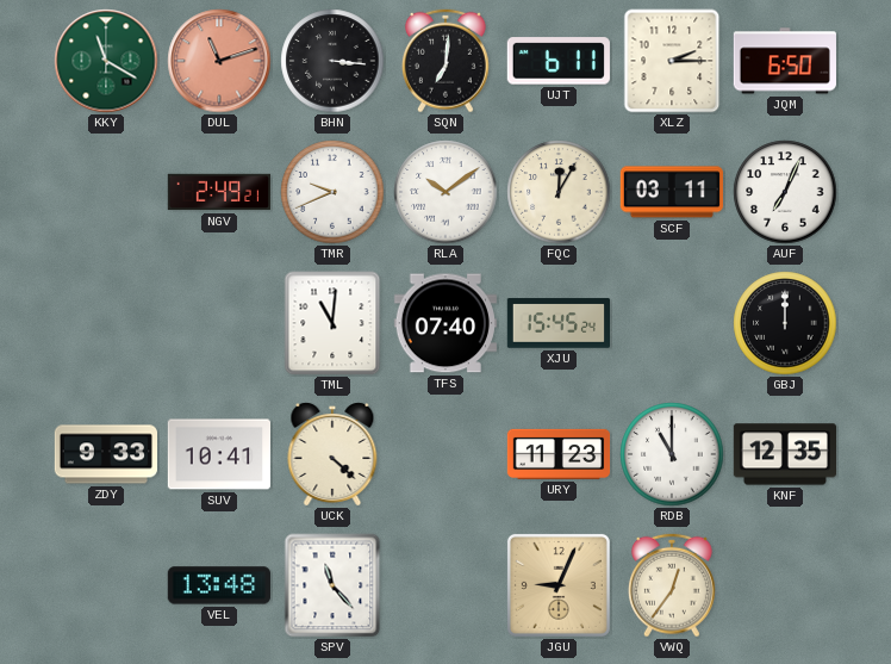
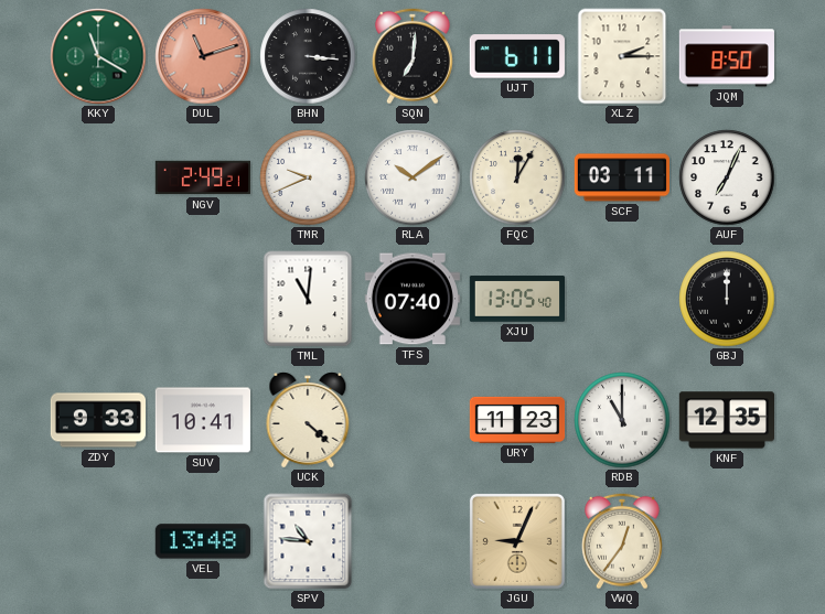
JQM: 6:50 -> 8:50 (726, 56)
XJU: 15:45 -> 13:05 (516, 299)
SPV: 11:23 -> 10:46 (308, 541)
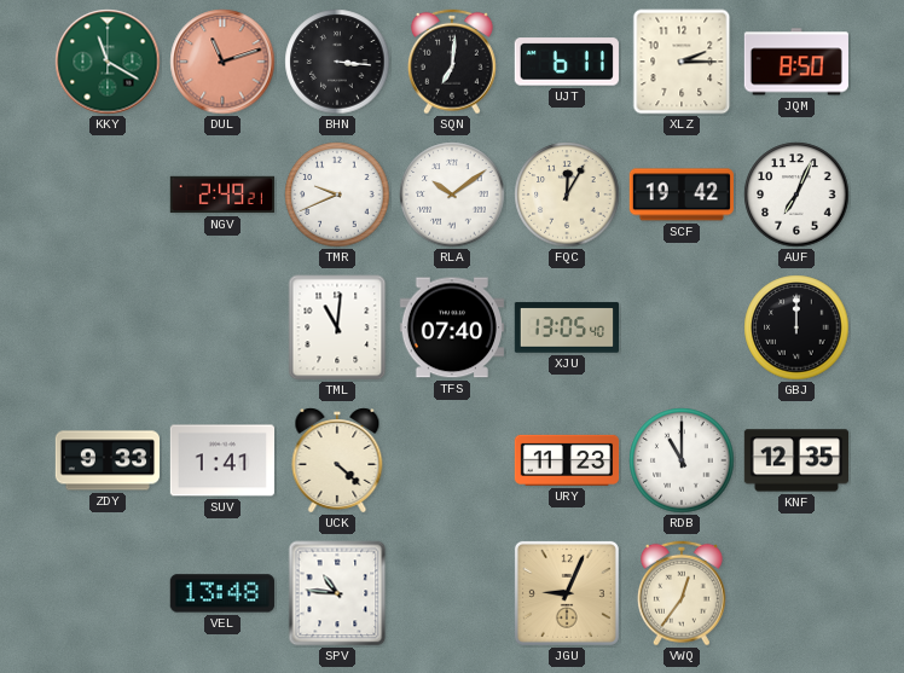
SCF: 03:11 -> 19:42 (682, 195)
SUV: 10:41 -> 1:41 (221, 460)
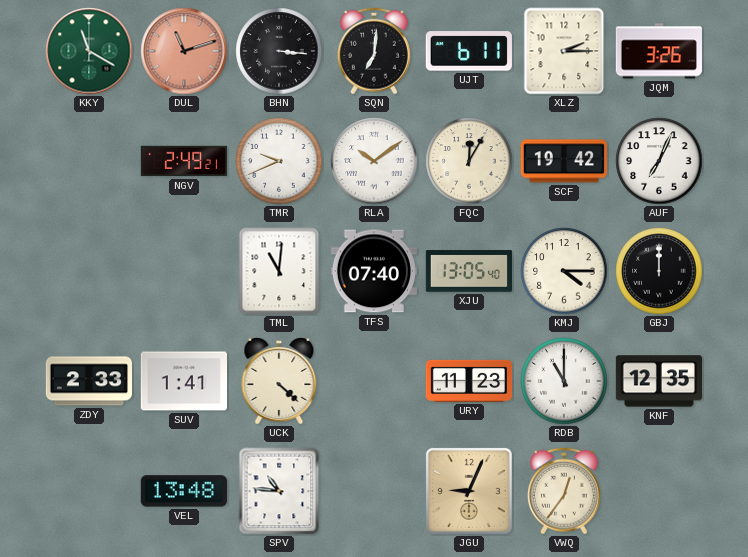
JQM: 8:50 -> 3:26 (658, 51)
KMJ: none -> 4:15 (564, 271)
ZDY: 9:33 -> 2:33 (88, 381)
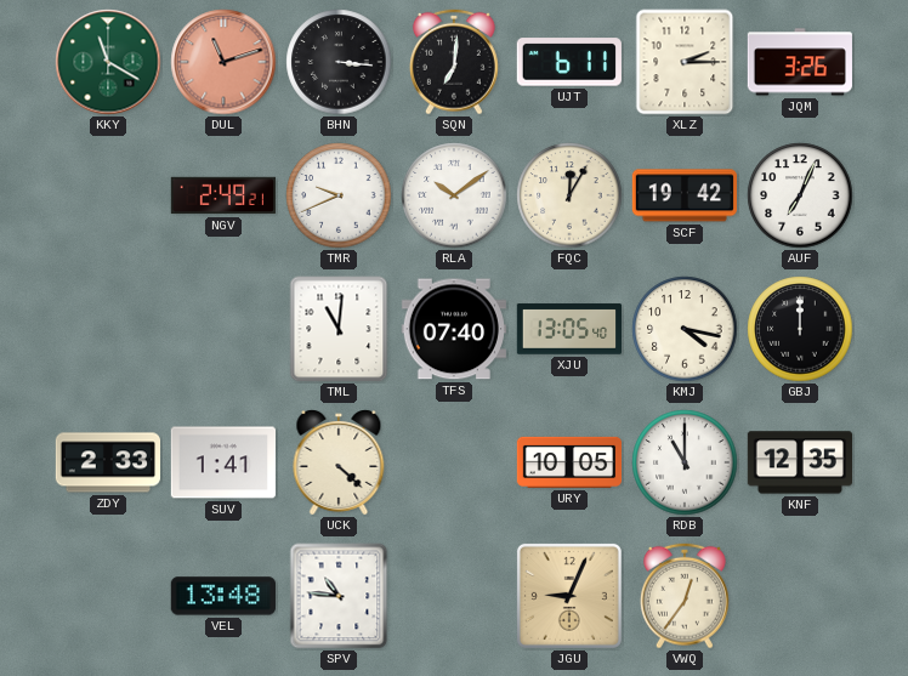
KMJ: 4:15 -> 4:17 (685, 329)
URY: 11:23 -> 10:05 (569, 462)
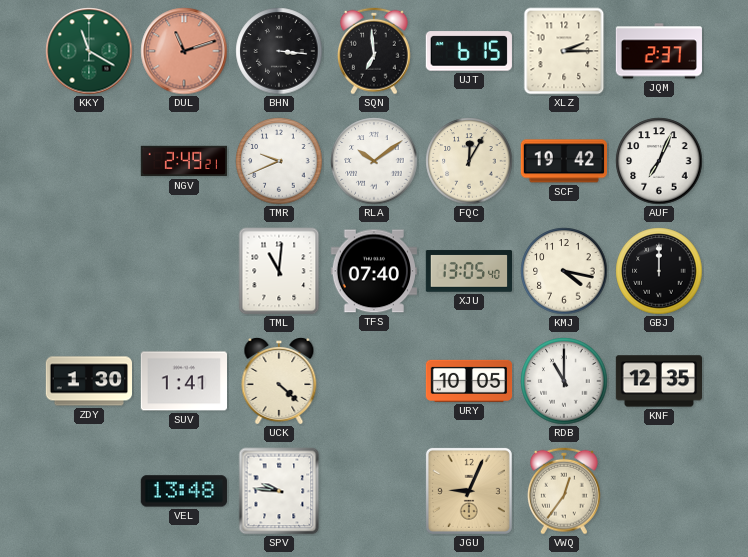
SQN: 7:01 -> 6:59 (374, 51)
UJT: 6:11 -> 6:15 (469, 51)
JQM: 3:26 -> 2:37 (658, 51)
ZDY: 2:33 -> 1:30 (88, 381)
SPV: 10:46 -> 9:46 (279, 491)
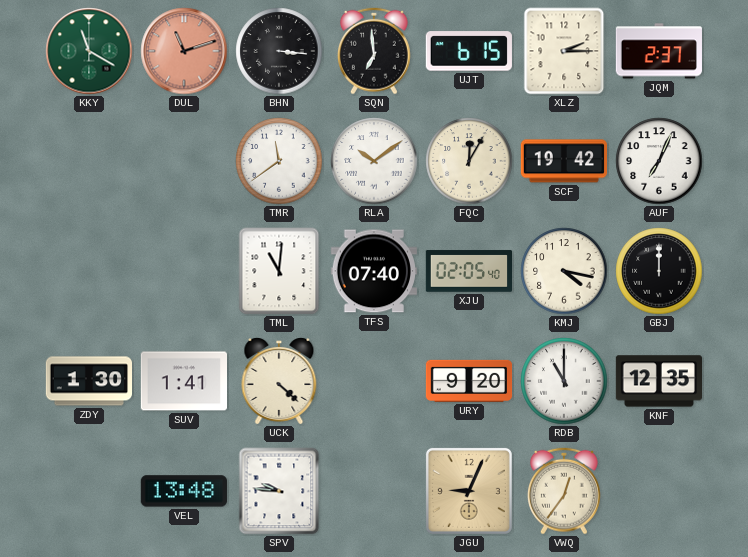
NGV: 2:49 -> none (183, 161)
TMR: 9:41 -> 11:39 (279, 161)
XJU: 13:05 -> 02:05 (468, 271)
URY: 10:05 -> 9:20 (469, 381)
